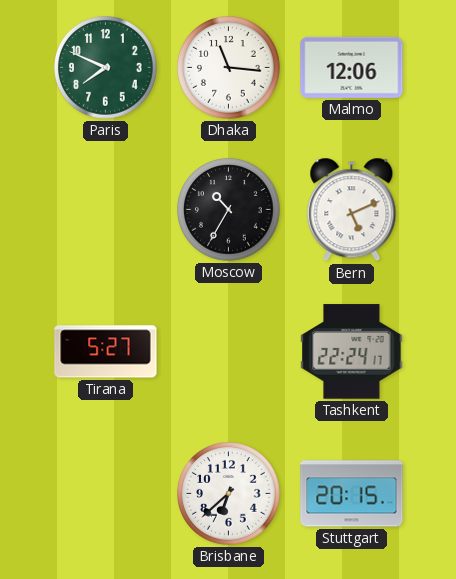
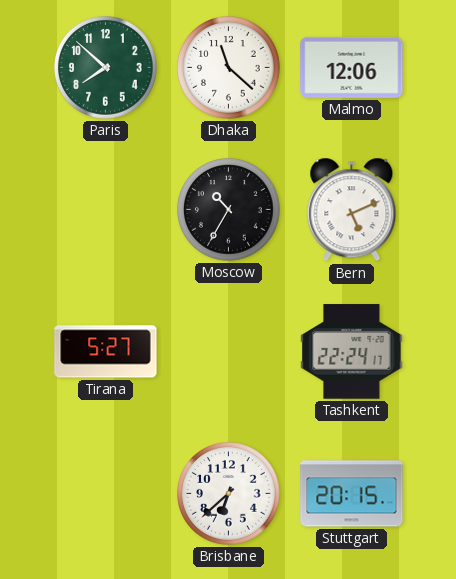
Paris: 7:49 -> 7:52 (106, 68)
Dhaka: 11:16 -> 11:22 (229, 68)
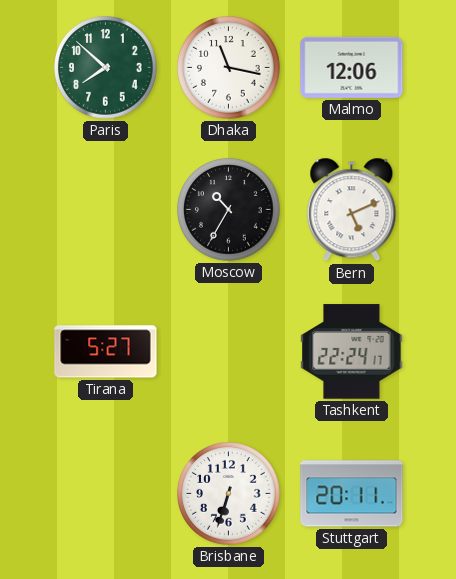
Dhaka: 11:22 -> 11:17 (229, 68)
Brisbane: 6:38 -> 6:33 (229, 494)
Stuttgart: 20:15 -> 20:11 (352, 494)
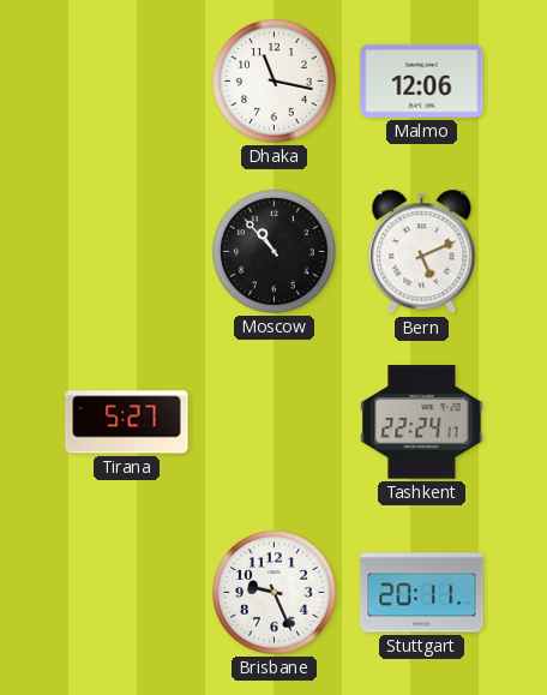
Paris: 7:52 -> none (106, 68)
Moscow: 10:35 -> 10:53 (275, 252)
Brisbane: 6:33 -> 9:26 (275, 593)
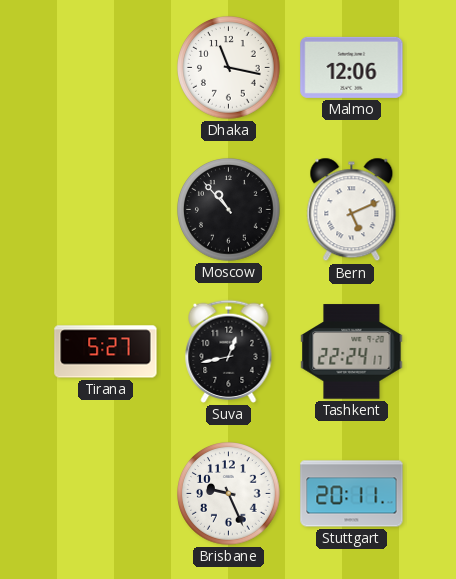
Suva: none -> 12:43 (229, 351)
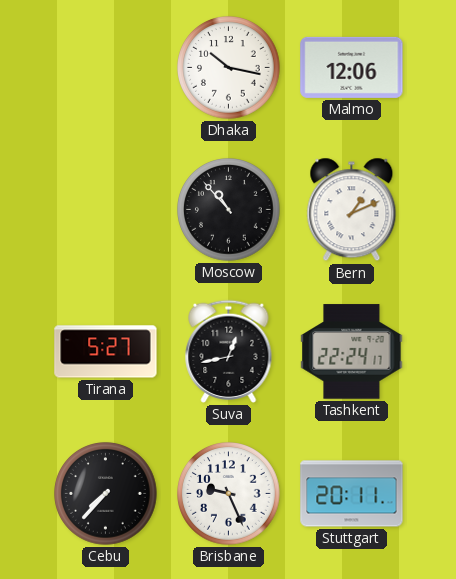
Dhaka: 11:17 -> 10:17 (229, 68)
Bern: 5:11 -> 1:11 (352, 210)
Cebu: none -> 7:37 (106, 494)
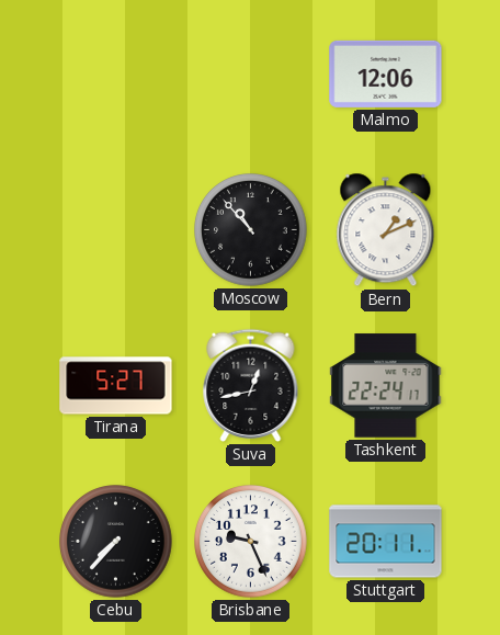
Dhaka: 10:17 -> none (229, 68)
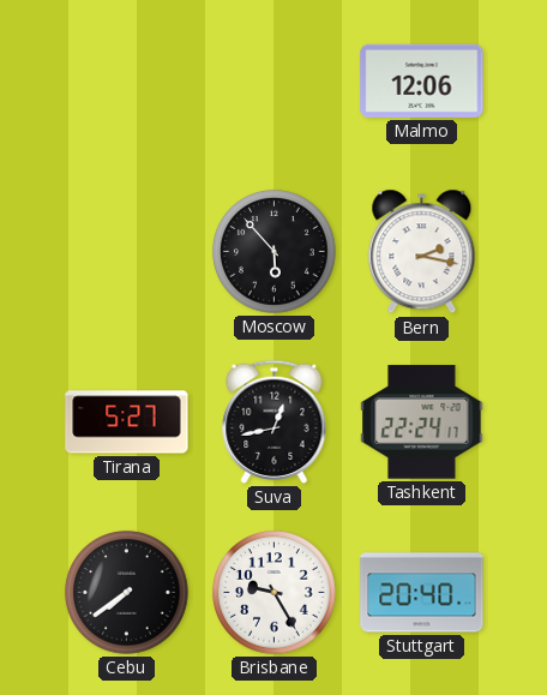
Moscow: 10:53 -> 5:53 (275, 252)
Bern: 1:11 -> 2:17 (422, 252)
Cebu: 7:37 -> 7:39 (127, 593)
Brisbane: 9:26 -> 9:25 (275, 593)
Stuttgart: 20:11 -> 20:40 (422, 593)
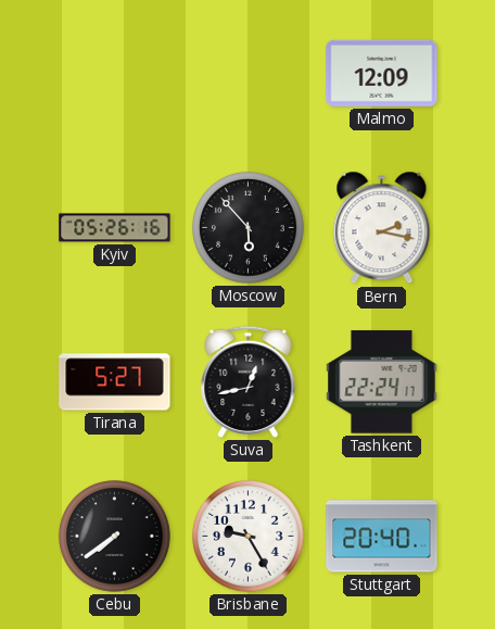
Malmo: 12:06 -> 12:09 (382, 73)
Kyiv: none -> 05:26 (115, 228)
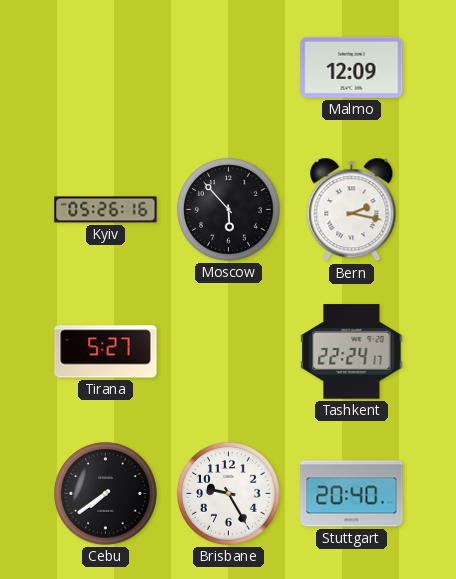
Suva: 12:43 -> none (249, 381)
